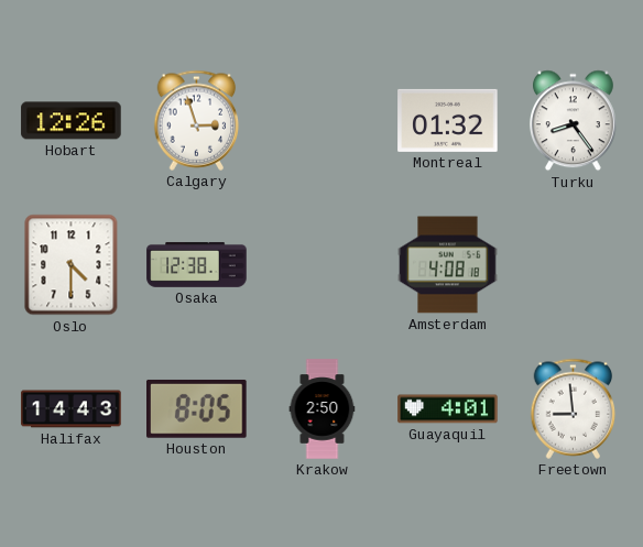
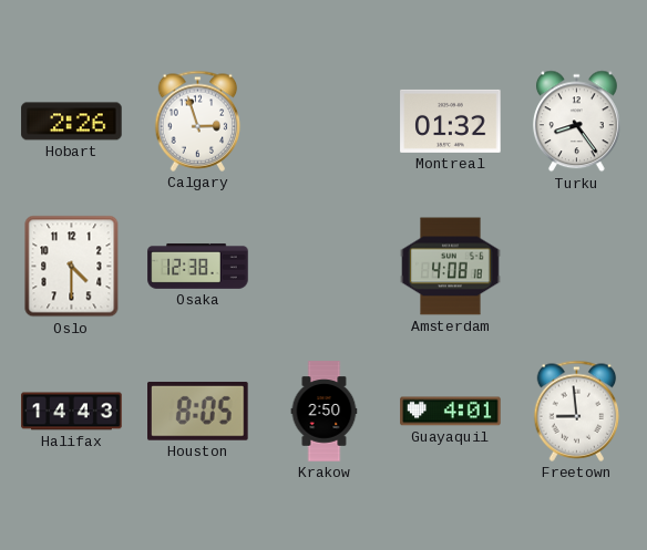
Hobart: 12:26 -> 2:26 (72, 122)
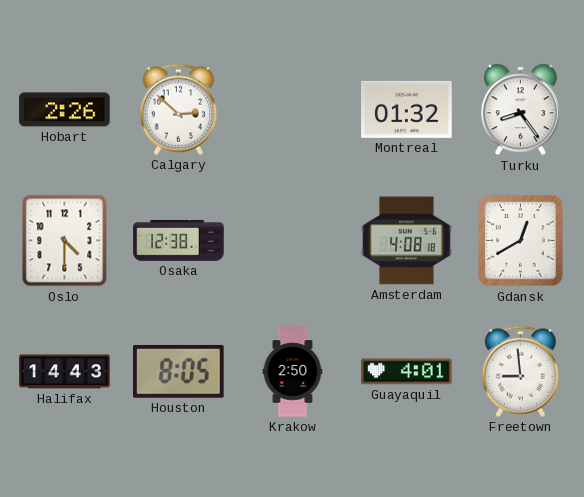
Calgary: 2:57 -> 2:52 (179, 109)
Gdansk: none -> 12:40 (521, 241)
